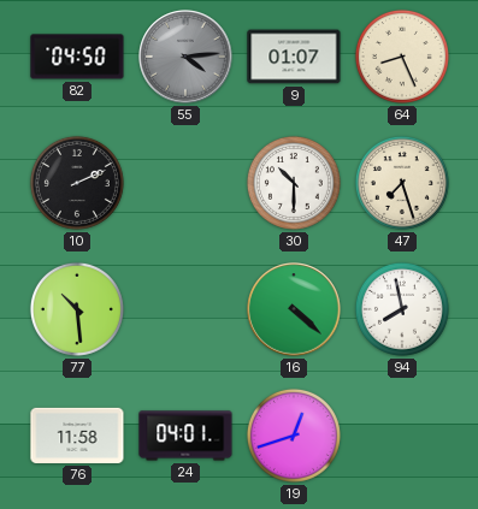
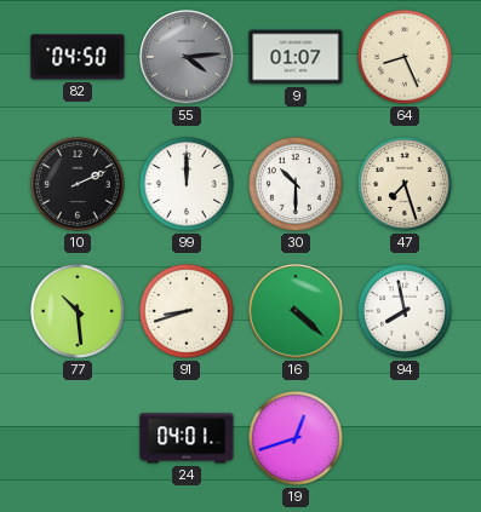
99: none -> 12:00 (187, 184)
91: none -> 8:42 (187, 311)
76: 11:58 -> none (77, 436)
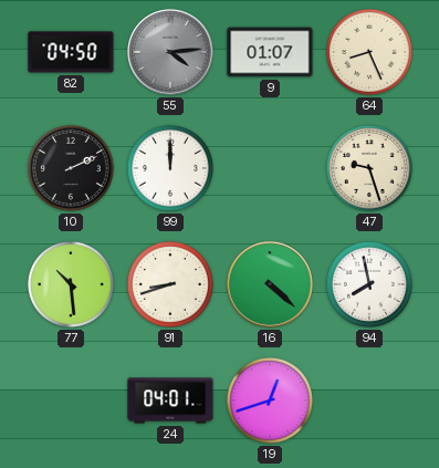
30: 10:30 -> none (296, 184)
47: 7:27 -> 9:27 (369, 168)
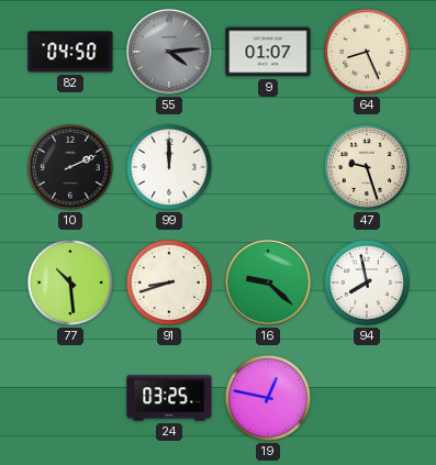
16: 4:22 -> 9:22 (268, 283)
24: 04:01 -> 03:25 (169, 398)
19: 12:42 -> 12:47 (268, 398)
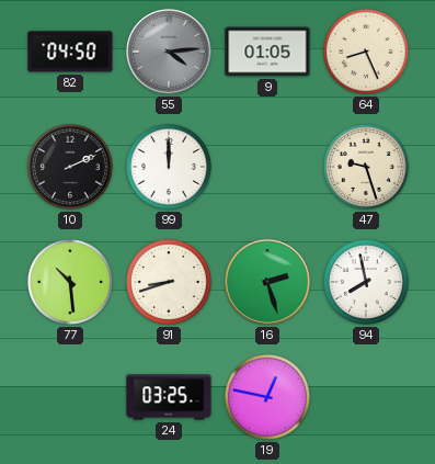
9: 01:07 -> 01:05 (267, 52)
16: 9:22 -> 2:27 (267, 282)
